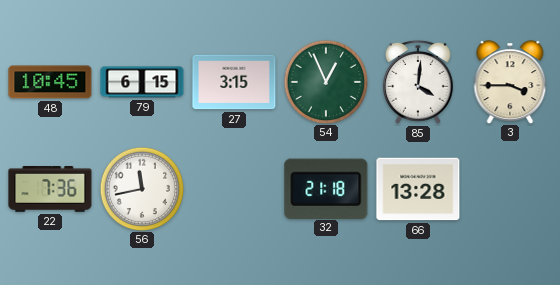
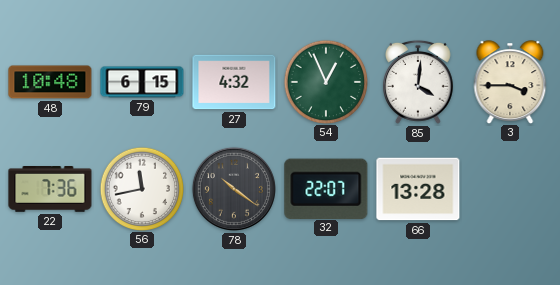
48: 10:45 -> 10:48 (50, 82)
27: 3:15 -> 4:32 (234, 82)
78: none -> 10:21 (234, 189)
32: 21:18 -> 22:07 (326, 188)
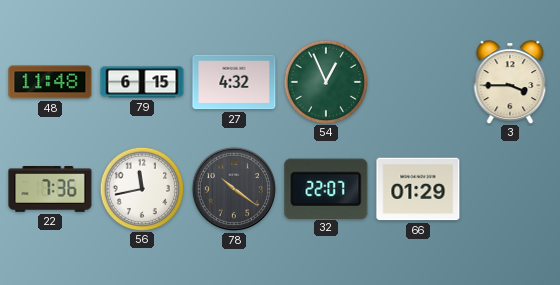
48: 10:48 -> 11:48 (50, 82)
85: 4:01 -> none (418, 82)
66: 13:28 -> 01:29 (418, 189)
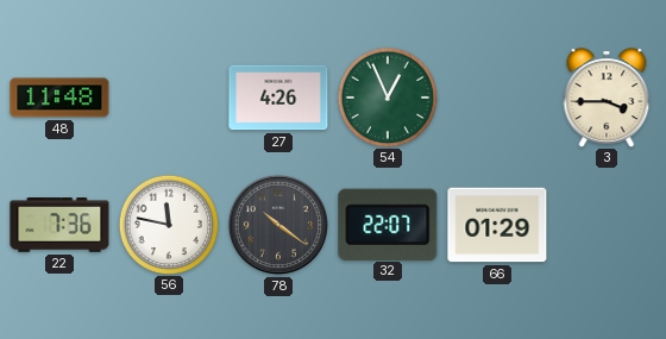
79: 6:15 -> none (142, 82)
27: 4:32 -> 4:26 (278, 98)
56: 11:43 -> 11:47 (168, 224)
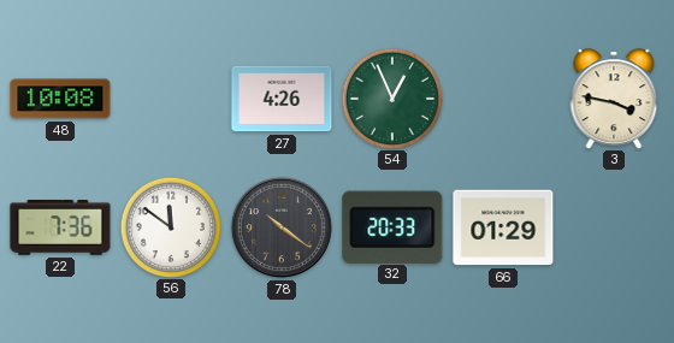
48: 11:48 -> 10:08 (60, 99)
3: 3:45 -> 3:47 (614, 99)
56: 11:47 -> 11:51 (170, 226)
32: 22:07 -> 20:33 (392, 226)
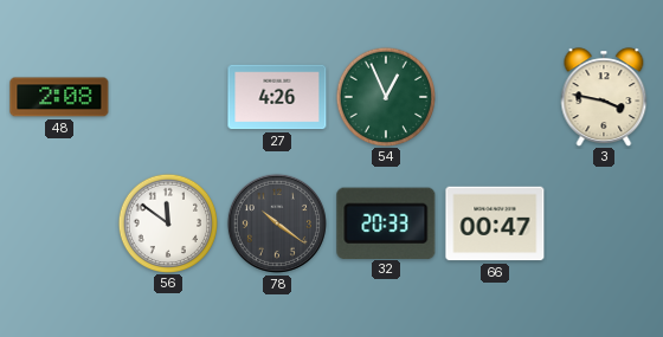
48: 10:08 -> 2:08 (59, 97)
22: 7:36 -> none (60, 229)
66: 01:29 -> 00:47 (495, 223)
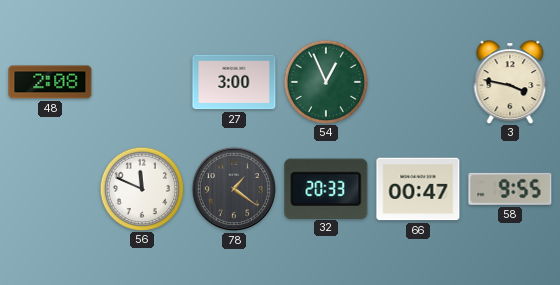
27: 4:26 -> 3:00 (234, 82)
56: 11:51 -> 11:49 (141, 188)
78: 10:21 -> 1:21 (234, 189)
58: none -> 9:55 (510, 189)
